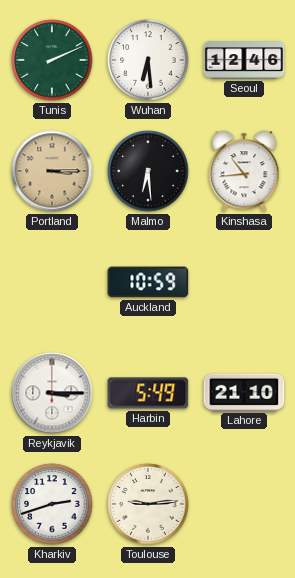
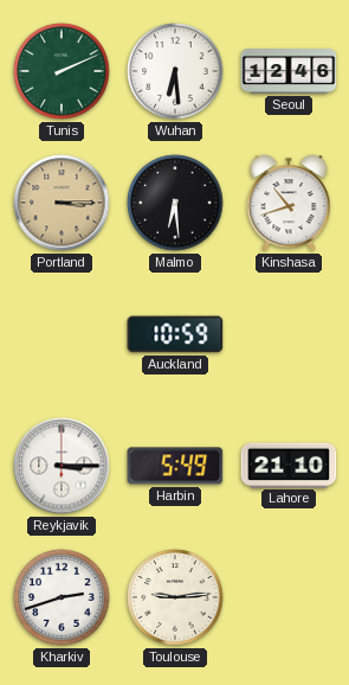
Kinshasa: 10:44 -> 10:42 (289, 203)
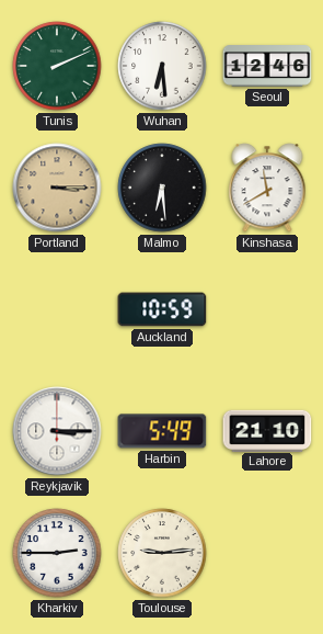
Kinshasa: 10:42 -> 11:40 (267, 188)
Kharkiv: 2:42 -> 2:45 (57, 553)
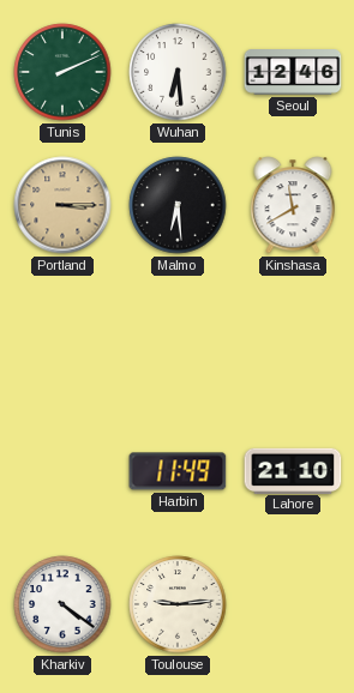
Auckland: 10:59 -> none (162, 309)
Reykjavik: 3:15 -> none (57, 431)
Harbin: 5:49 -> 11:49 (178, 471)
Kharkiv: 2:45 -> 4:21 (62, 604)
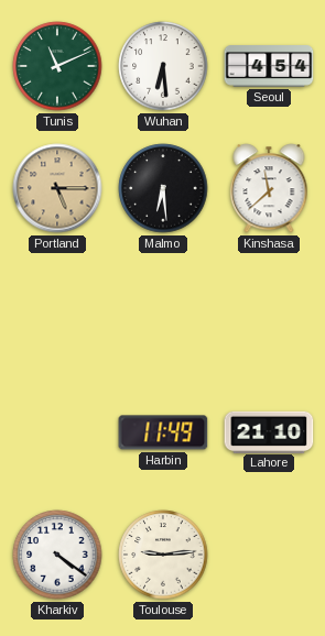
Tunis: 2:11 -> 11:11 (57, 66)
Seoul: 12:46 -> 4:54 (269, 66)
Portland: 3:15 -> 5:15 (57, 188)
Kinshasa: 11:40 -> 11:38 (269, 188)
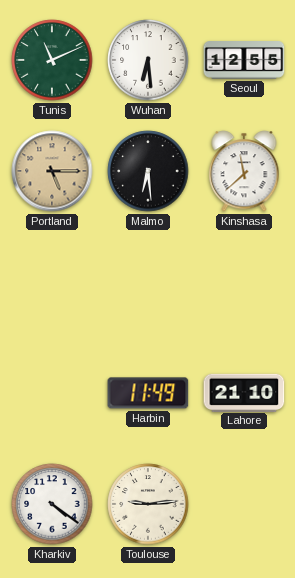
Seoul: 4:54 -> 12:55 (244, 60)
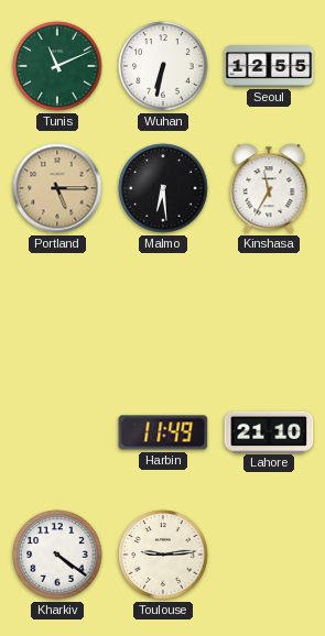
Wuhan: 6:29 -> 6:32 (163, 66)
Kinshasa: 11:38 -> 11:35 (269, 188)
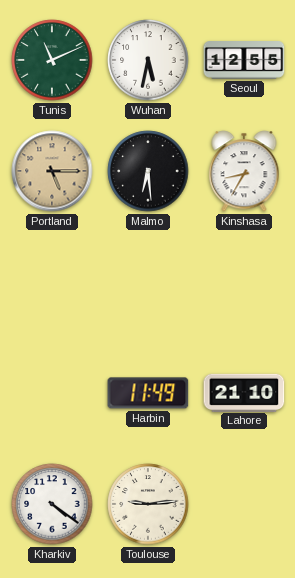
Wuhan: 6:32 -> 5:32 (148, 60)
Kinshasa: 11:35 -> 8:35 (244, 171)
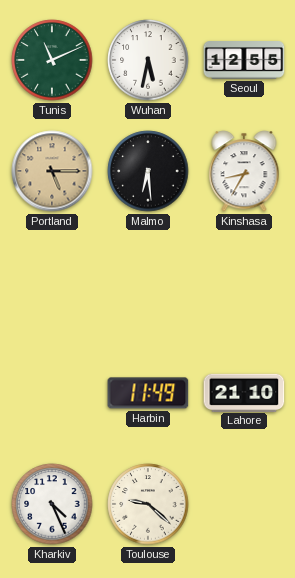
Kharkiv: 4:21 -> 4:26 (52, 504)
Toulouse: 9:14 -> 9:22 (148, 504)
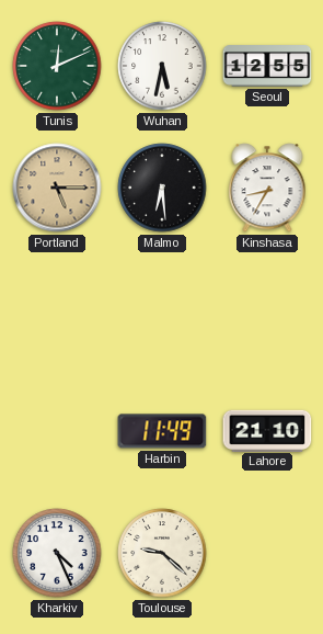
Tunis: 11:11 -> 12:11 (57, 66)
